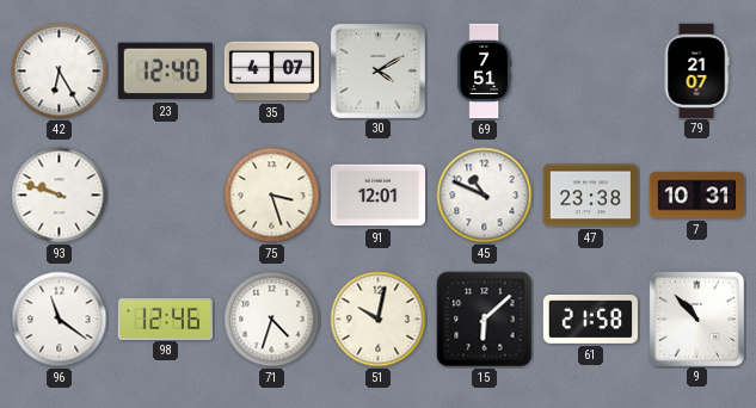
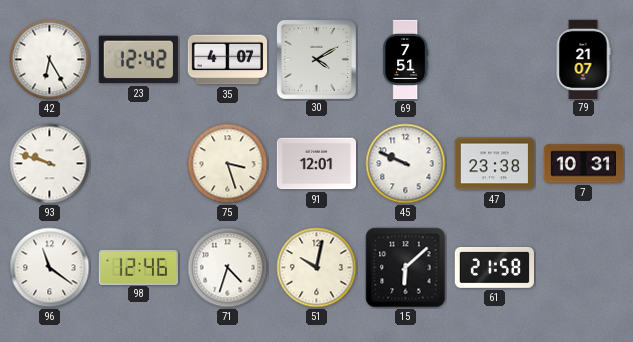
23: 12:40 -> 12:42 (138, 60)
45: 10:49 -> 9:49 (406, 164)
9: 10:53 -> none (696, 319)
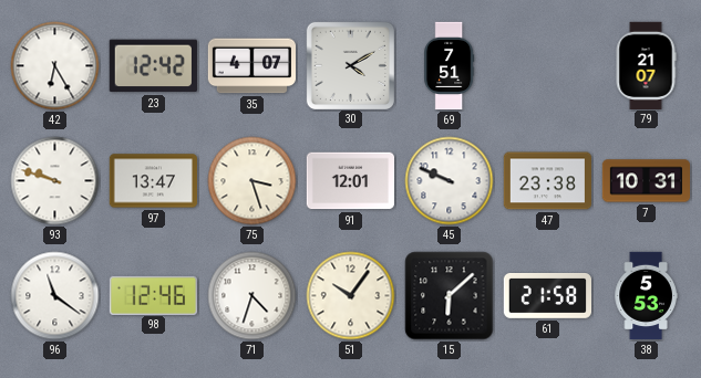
97: none -> 13:47 (153, 181)
51: 10:02 -> 10:06 (351, 296)
38: none -> 5:53 (646, 296)
